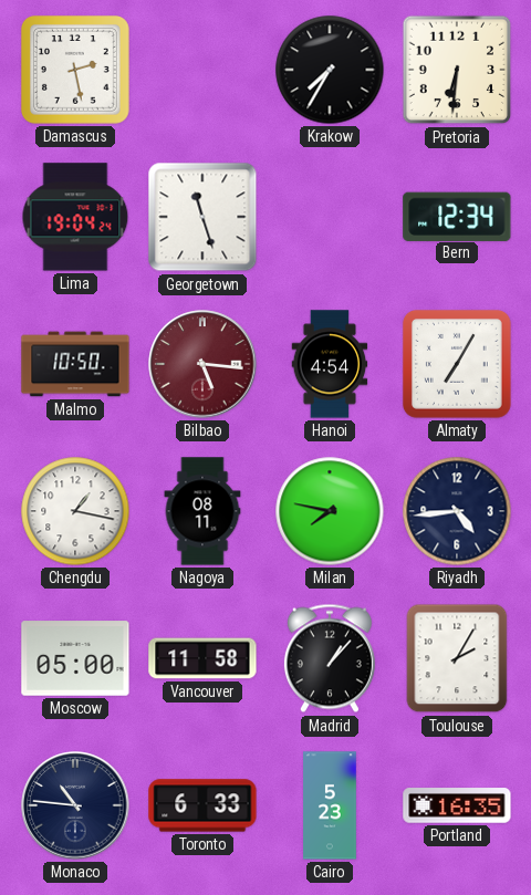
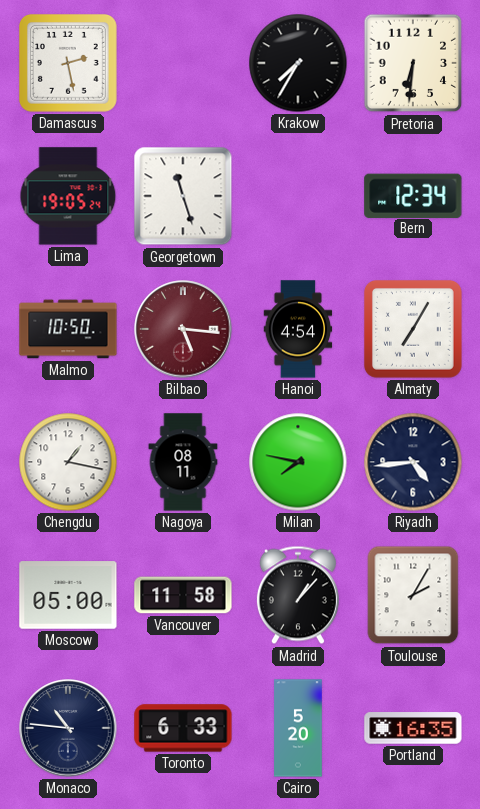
Lima: 19:04 -> 19:05 (68, 196)
Cairo: 5:23 -> 5:20 (298, 728)
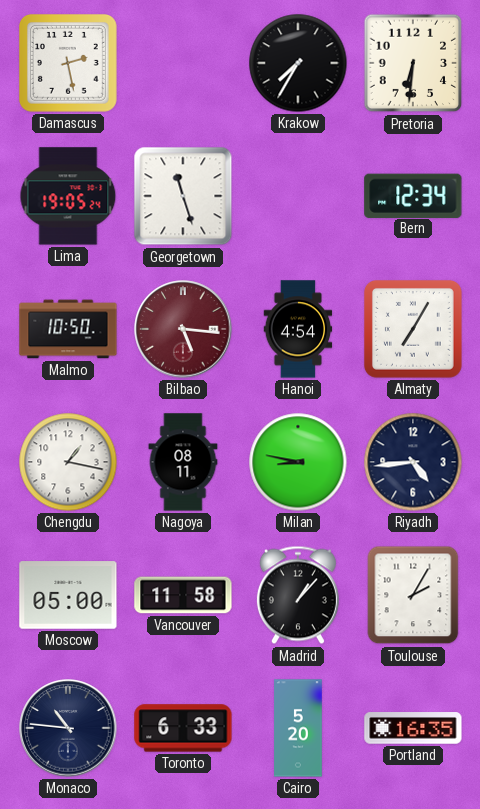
Milan: 7:47 -> 8:47 (298, 462)
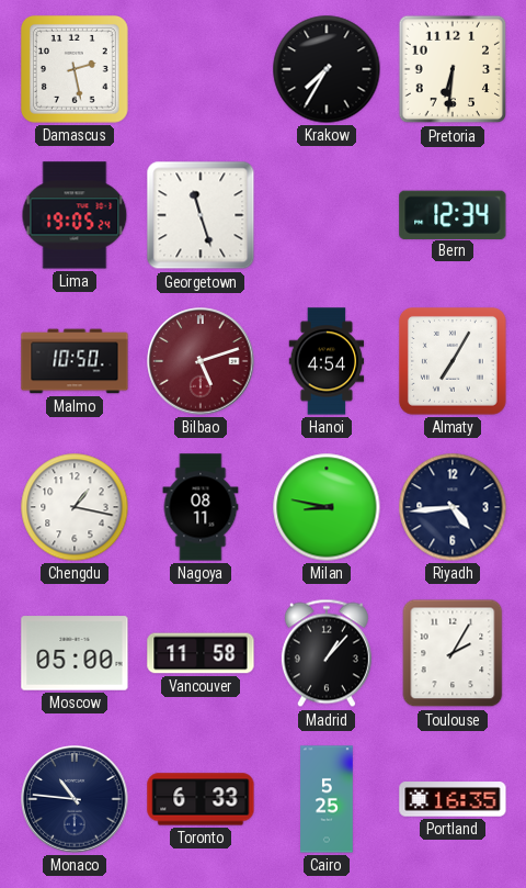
Bilbao: 5:16 -> 5:12 (201, 361)
Cairo: 5:20 -> 5:25 (327, 799)
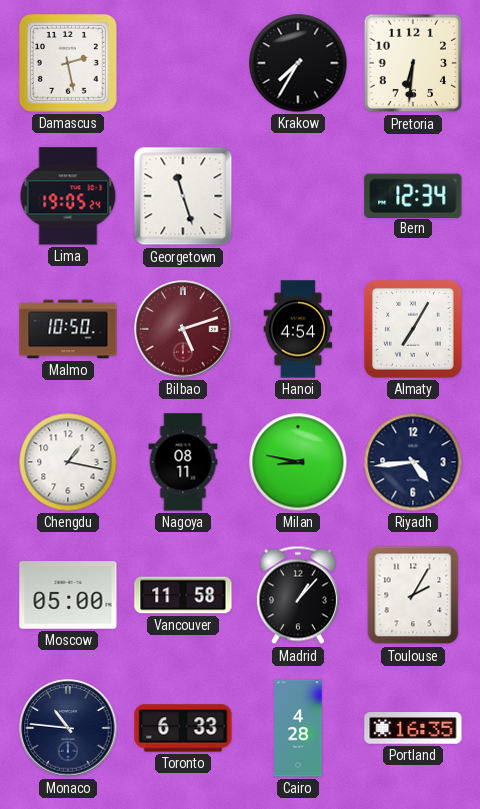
Cairo: 5:25 -> 4:28 (298, 728)
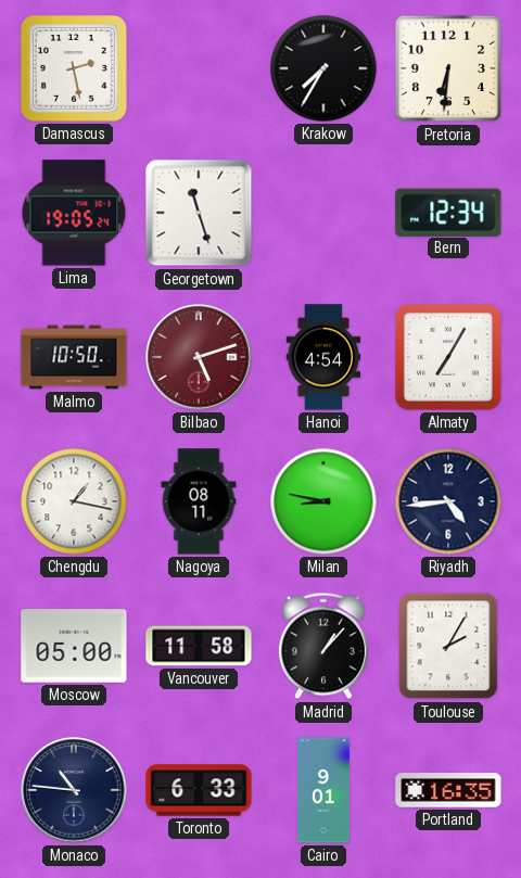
Cairo: 4:28 -> 9:01 (323, 790)
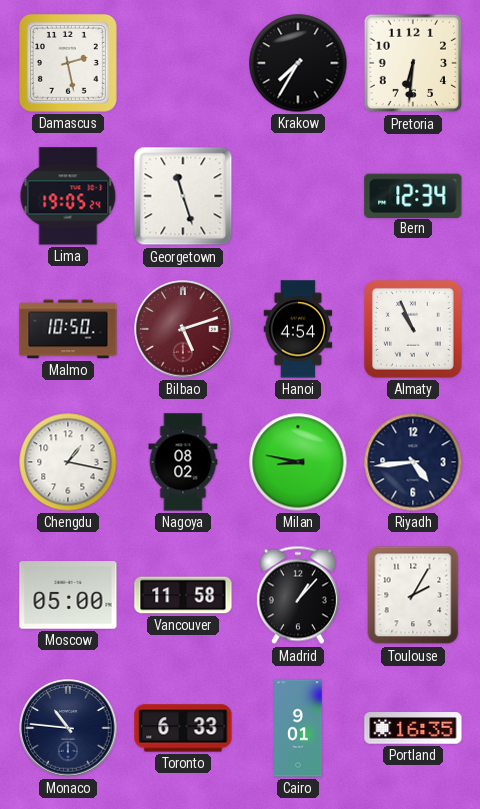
Almaty: 7:05 -> 10:56 (413, 329)
Nagoya: 08:11 -> 08:02 (183, 462)
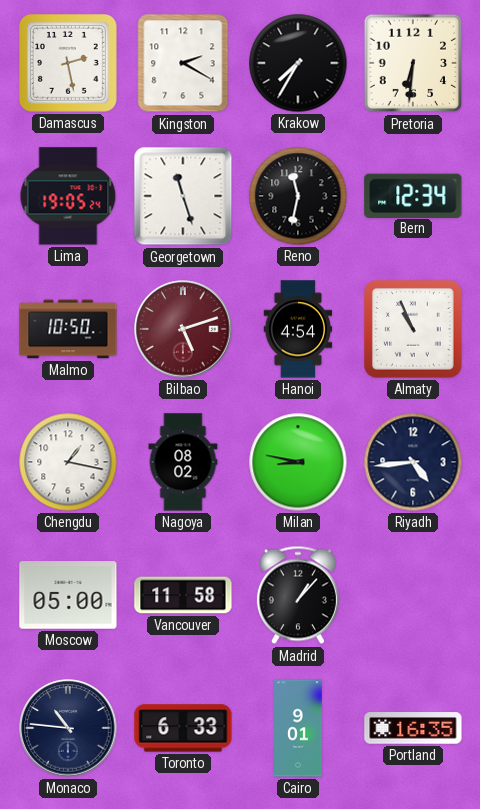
Kingston: none -> 2:20 (183, 63)
Reno: none -> 11:32 (298, 196)
Toulouse: 2:05 -> none (413, 595)
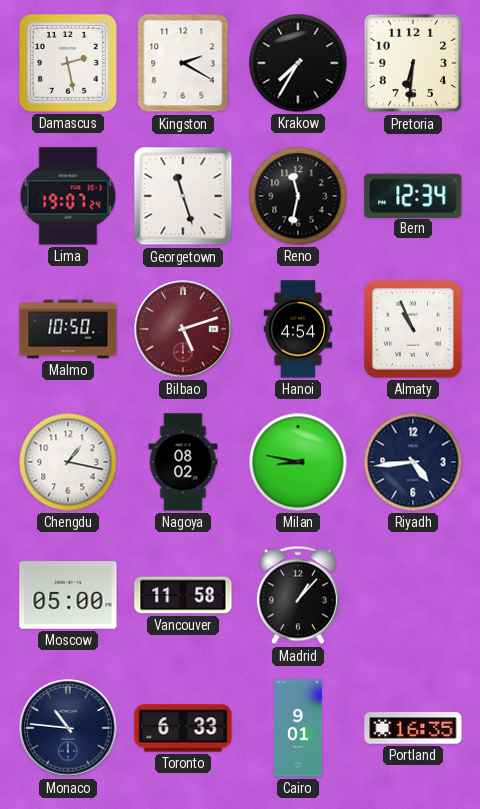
Lima: 19:05 -> 19:07 (68, 196)
